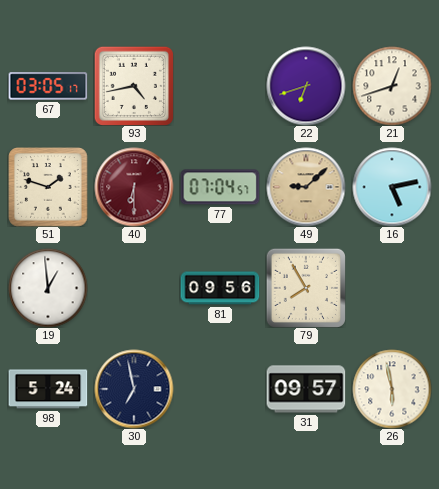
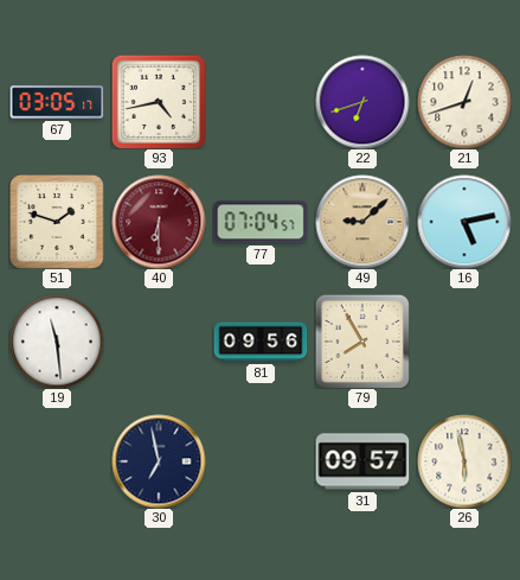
19: 12:59 -> 11:29 (57, 342)
98: 5:24 -> none (48, 389)
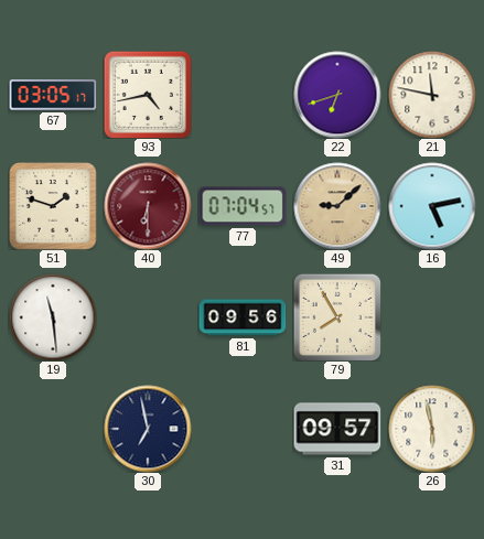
21: 12:42 -> 11:47 (432, 95)
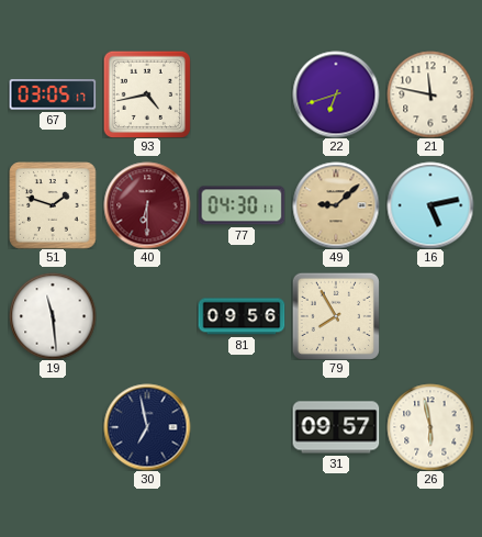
77: 07:04 -> 04:30 (242, 205)
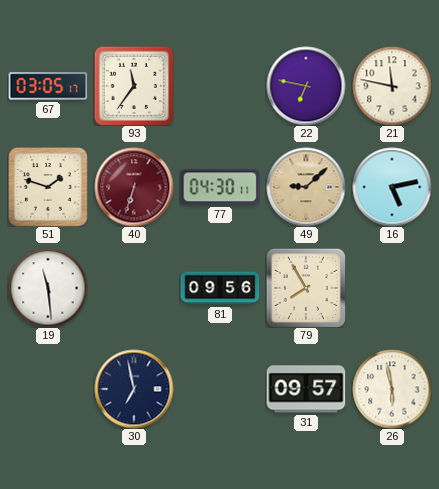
93: 4:43 -> 11:36 (134, 86)
22: 6:42 -> 6:47 (306, 86)
40: 6:30 -> 6:33 (134, 187)
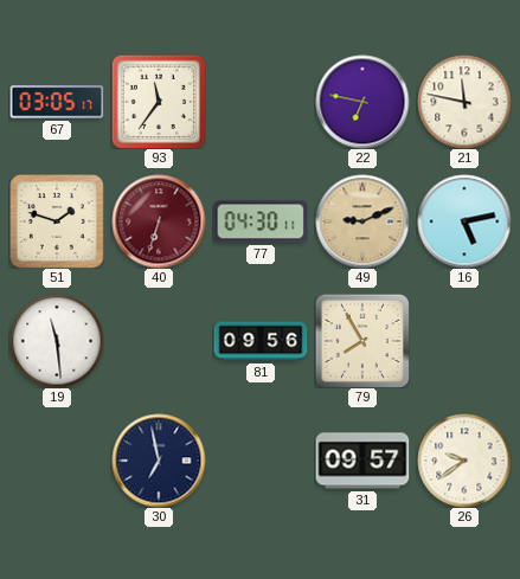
49: 9:08 -> 9:11 (362, 221)
26: 5:58 -> 9:39 (464, 461)
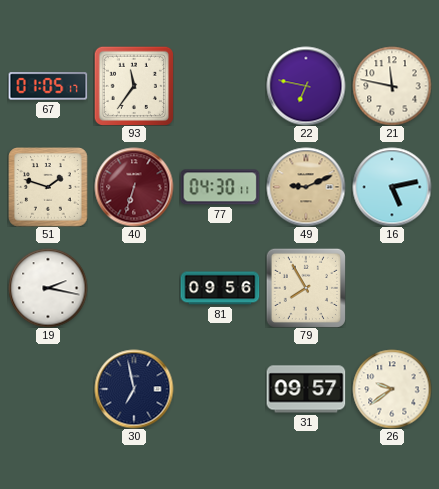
67: 03:05 -> 01:05 (48, 86)
19: 11:29 -> 2:17 (48, 288)
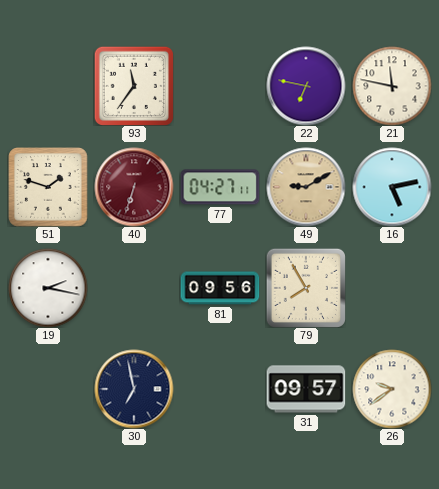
67: 01:05 -> none (48, 86)
77: 04:30 -> 04:27 (220, 187)
49: 9:11 -> 9:10 (306, 187)
